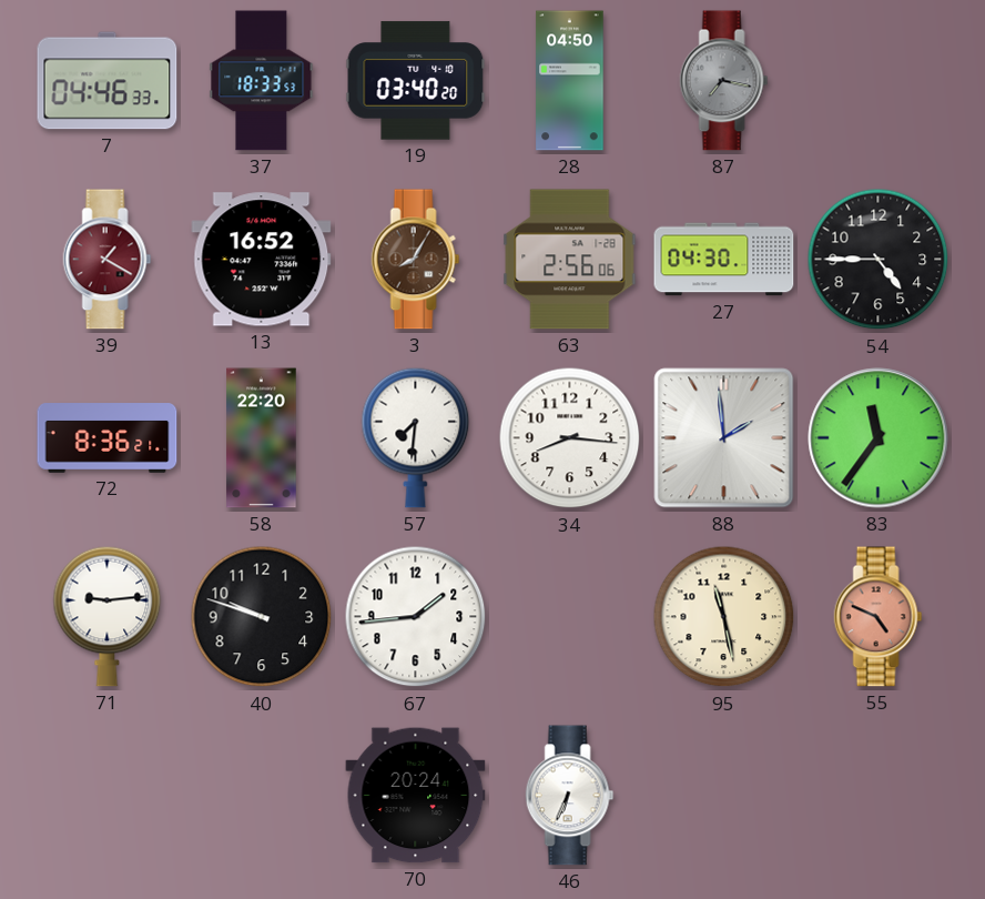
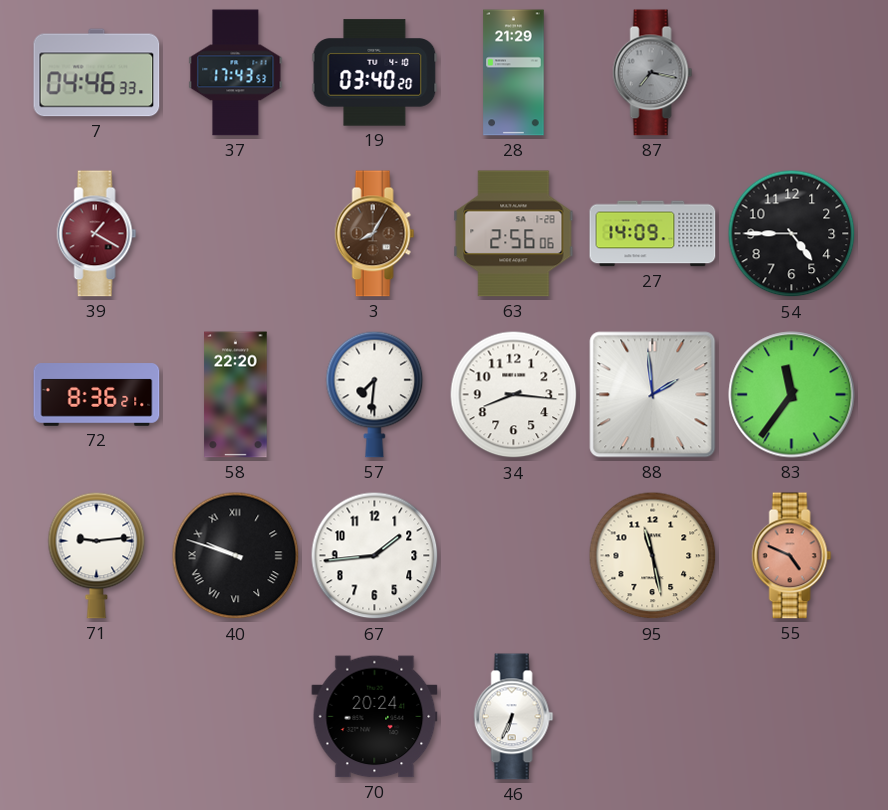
37: 18:33 -> 17:43 (236, 73)
28: 04:50 -> 21:29 (514, 73)
13: 16:52 -> none (262, 260)
27: 04:30 -> 14:09 (653, 234)
40 numerals: Arabic -> Roman (236, 556)
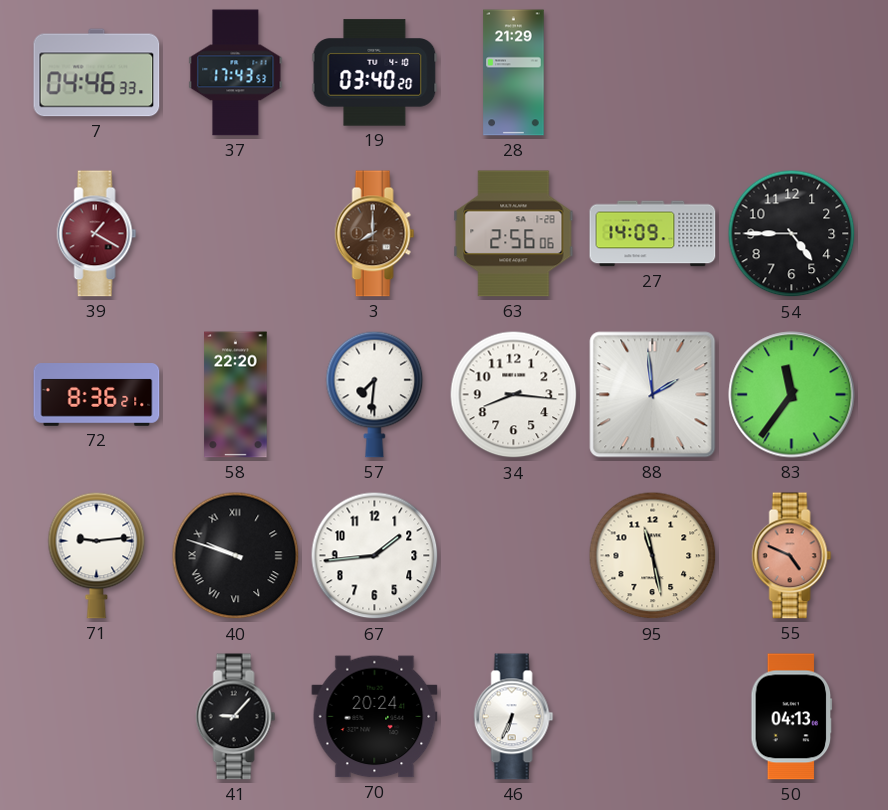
87: 7:17 -> none (653, 73)
3: 8:05 -> 8:00 (375, 234)
41: none -> 9:07 (236, 717)
50: none -> 04:13 (792, 717)
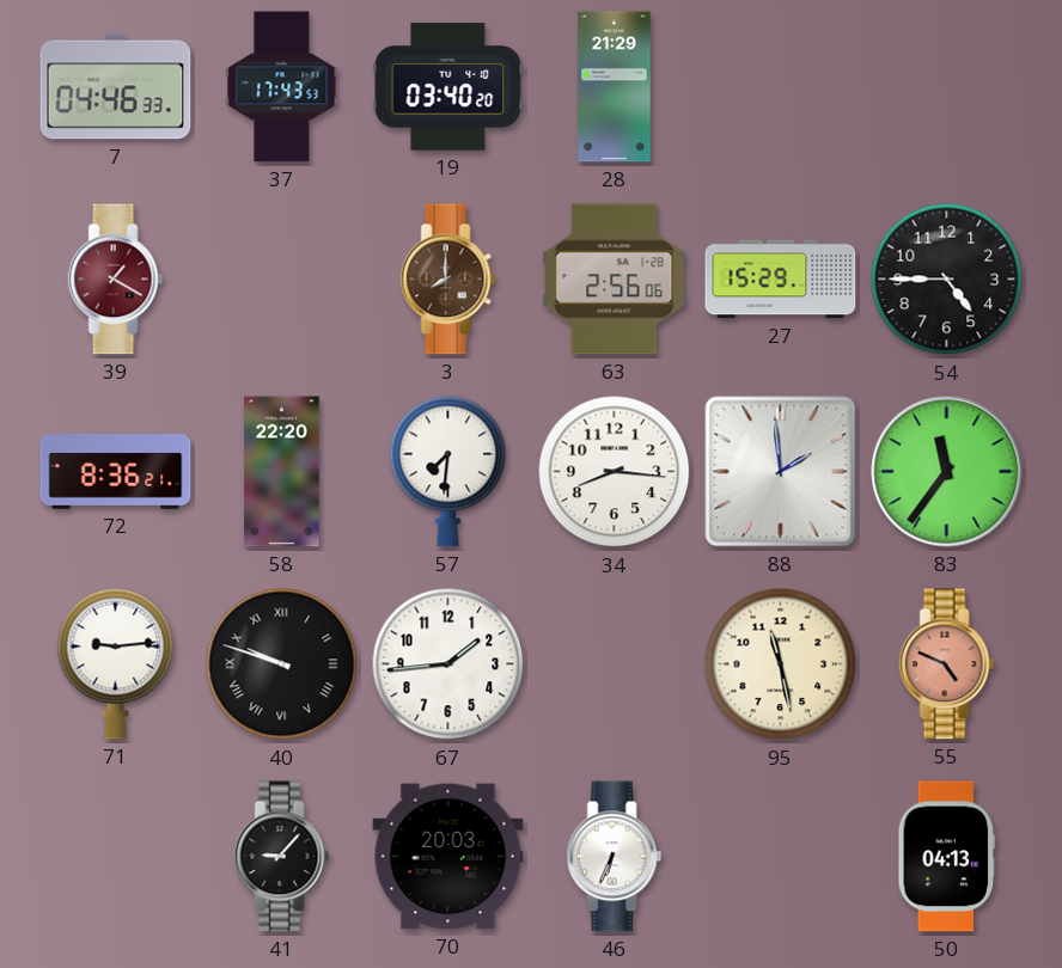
27: 14:09 -> 15:29 (781, 280)
70: 20:24 -> 20:03 (448, 857)
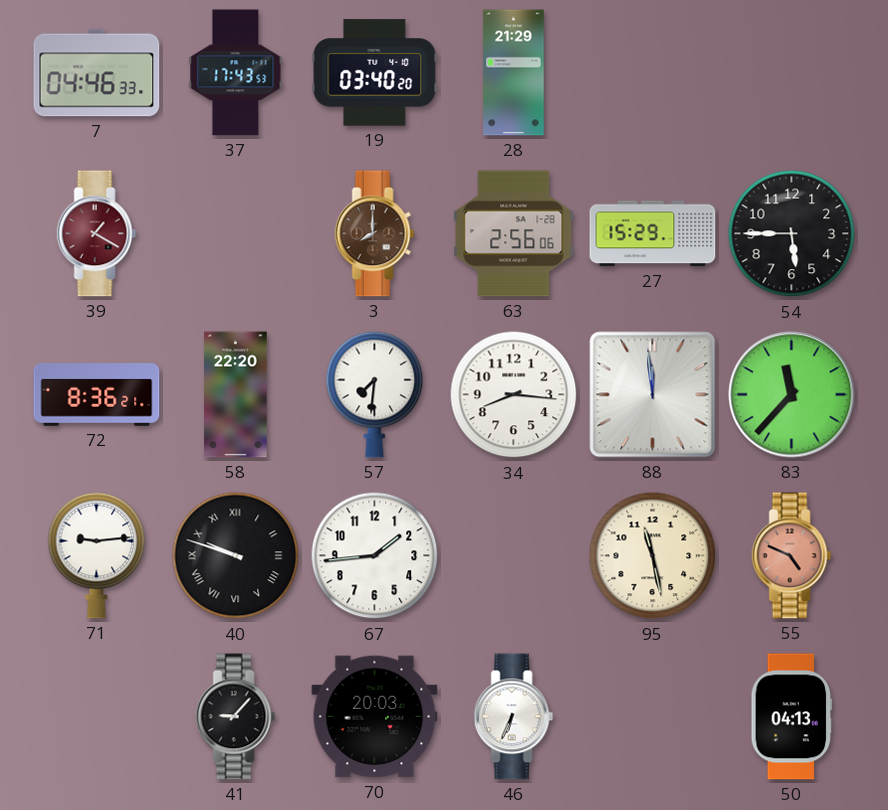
54: 4:45 -> 5:45 (792, 234)
88: 1:59 -> 11:59 (653, 395)
83: 11:36 -> 11:37 (792, 395)
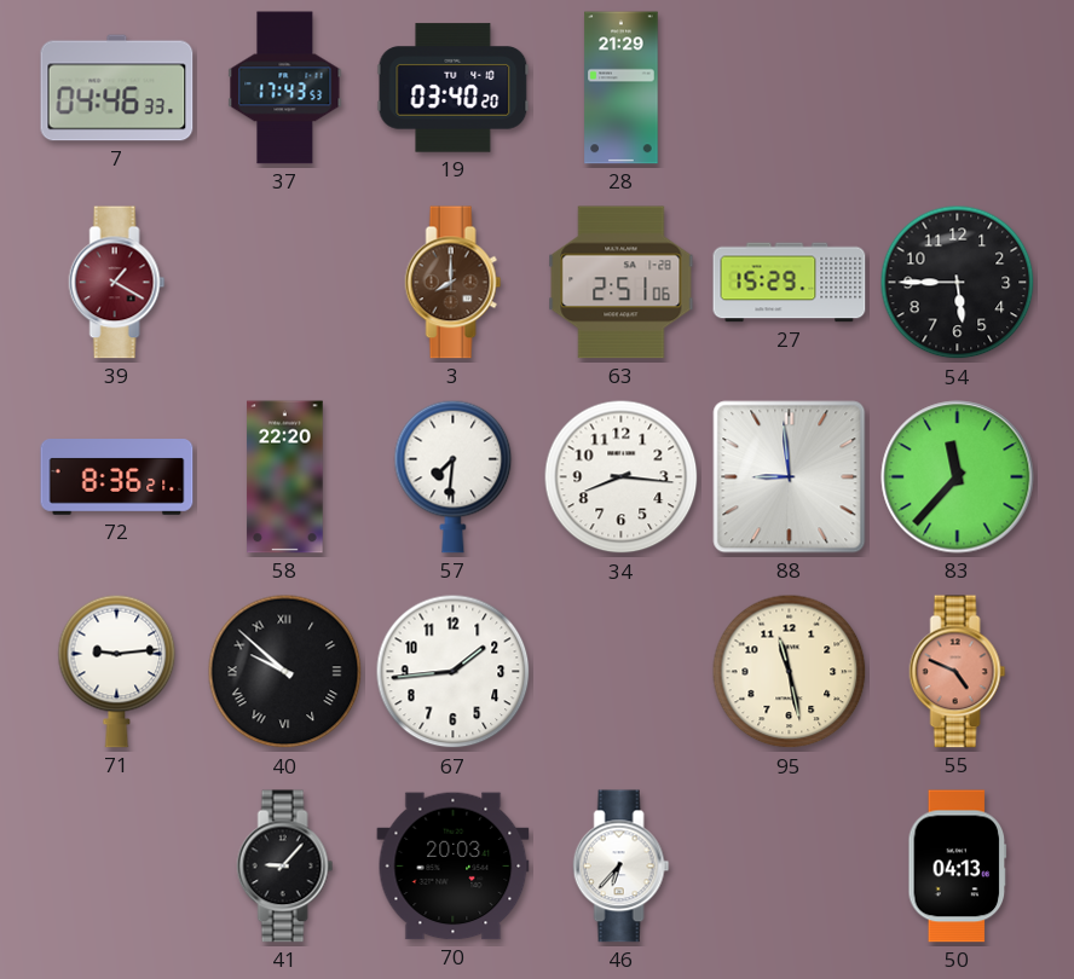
63: 2:56 -> 2:51 (622, 283)
88: 11:59 -> 8:59 (790, 477)
40: 9:48 -> 9:52 (285, 672)
46: 6:34 -> 6:37 (622, 867)
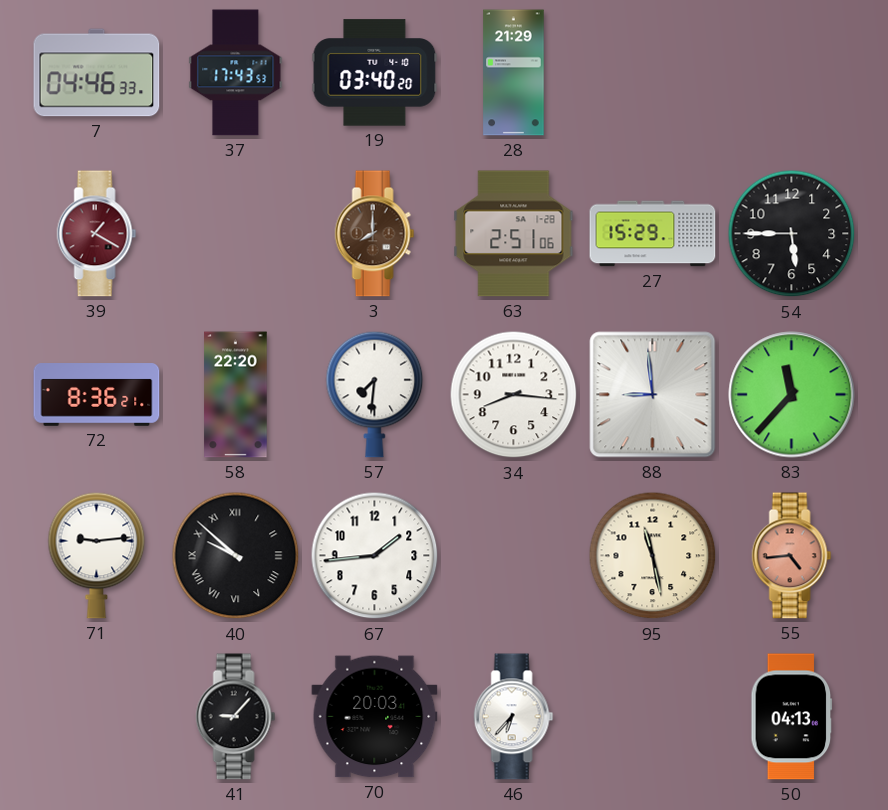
55: 4:49 -> 4:44 (792, 556)
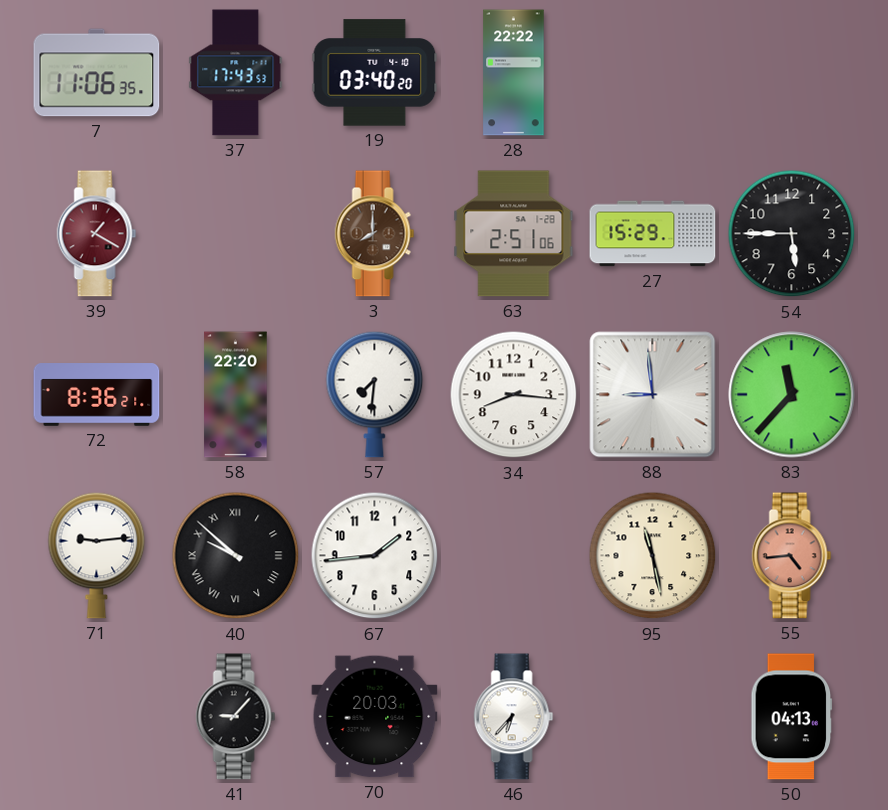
7: 04:46 -> 11:06 (97, 73)
28: 21:29 -> 22:22 (514, 73)
